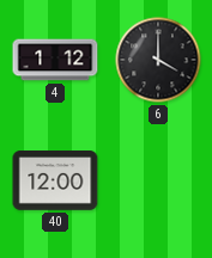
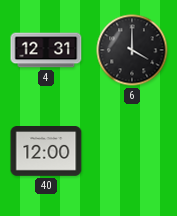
4: 1:12 -> 12:31 (46, 50)
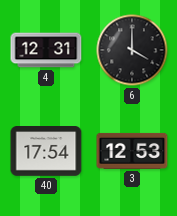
40: 12:00 -> 17:54 (46, 152)
3: none -> 12:53 (132, 151)
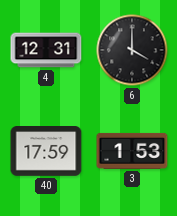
40: 17:54 -> 17:59 (46, 152)
3: 12:53 -> 1:53 (132, 151)
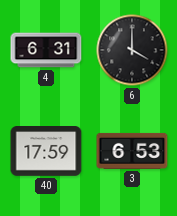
4: 12:31 -> 6:31 (46, 50)
3: 1:53 -> 6:53 (132, 151)
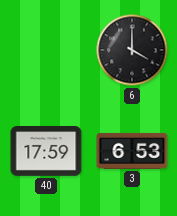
4: 6:31 -> none (46, 50)
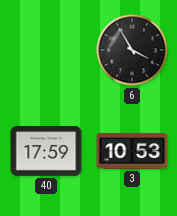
6: 4:00 -> 3:55 (132, 50)
3: 6:53 -> 10:53 (132, 151)
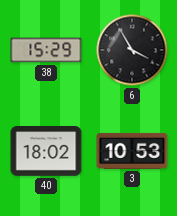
38: none -> 15:29 (46, 50)
40: 17:59 -> 18:02 (46, 152)
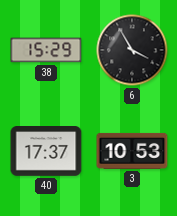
40: 18:02 -> 17:37 (46, 152)
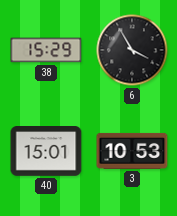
40: 17:37 -> 15:01 (46, 152)
